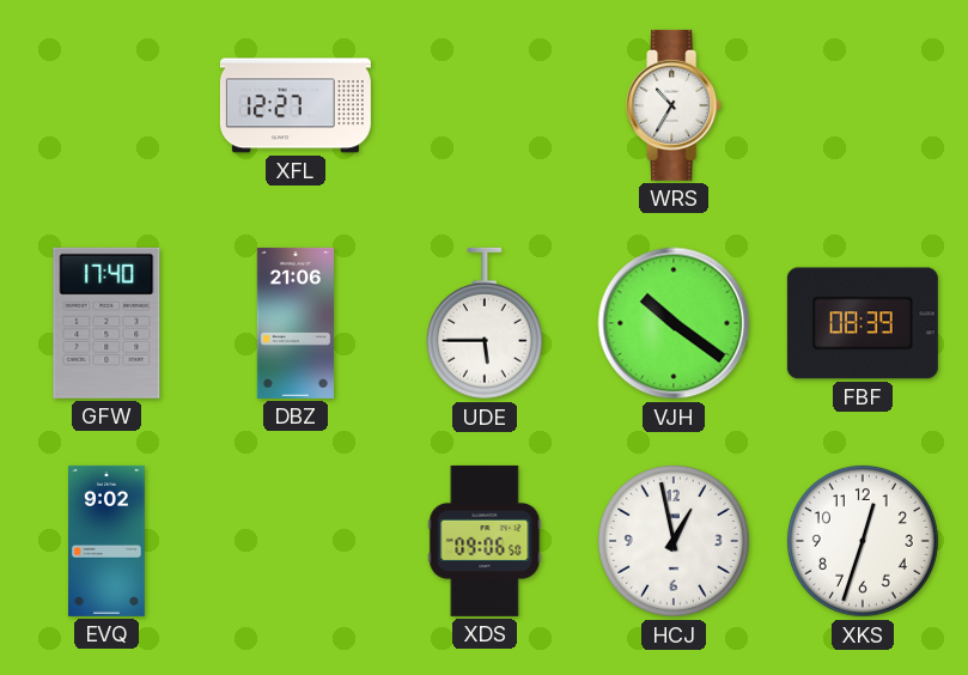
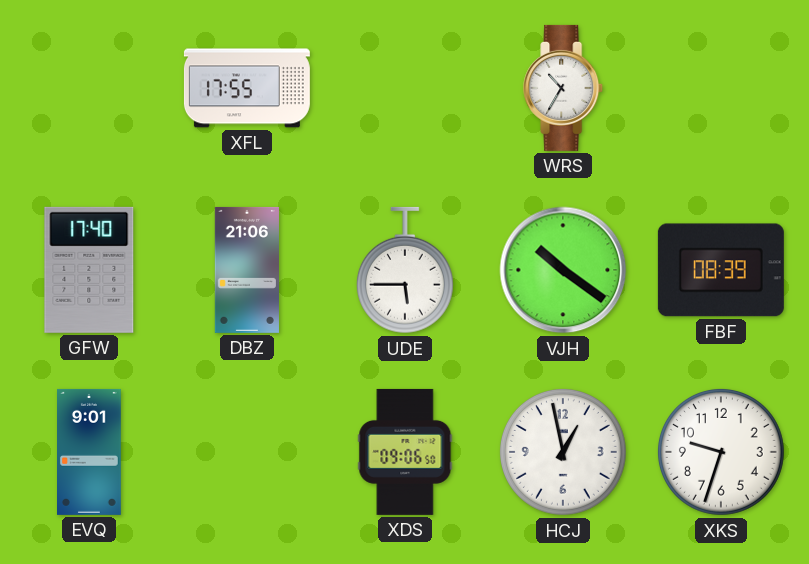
XFL: 12:27 -> 17:55 (247, 88)
EVQ: 9:02 -> 9:01 (90, 452)
XKS: 12:33 -> 9:33 (721, 453)
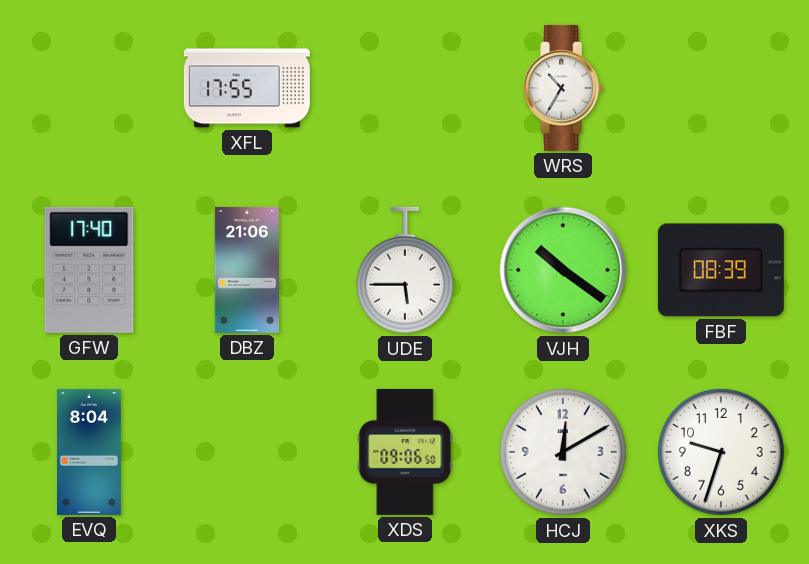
EVQ: 9:01 -> 8:04 (90, 452)
HCJ: 12:58 -> 12:10 (563, 453)
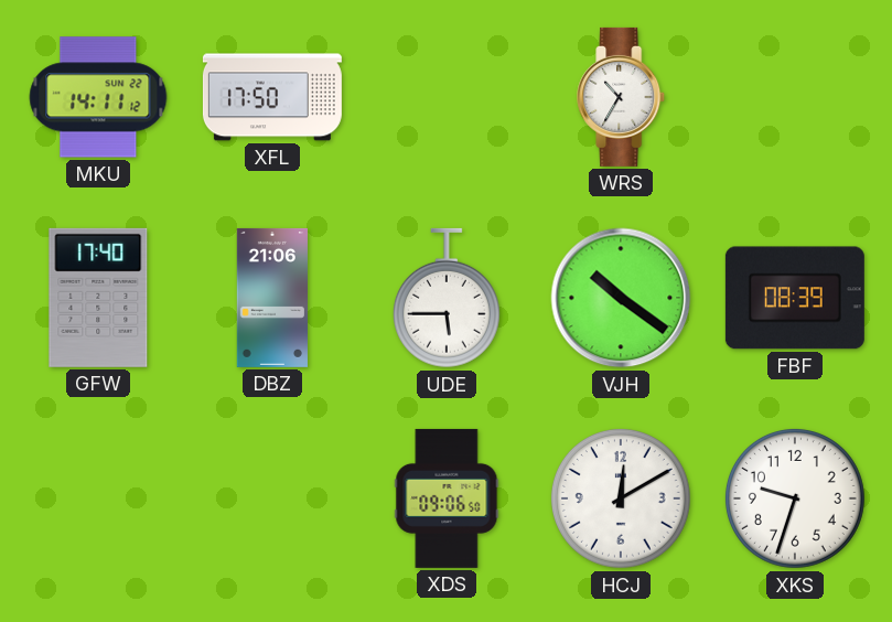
MKU: none -> 14:11 (98, 97)
XFL: 17:55 -> 17:50 (272, 97)
EVQ: 8:04 -> none (90, 452)
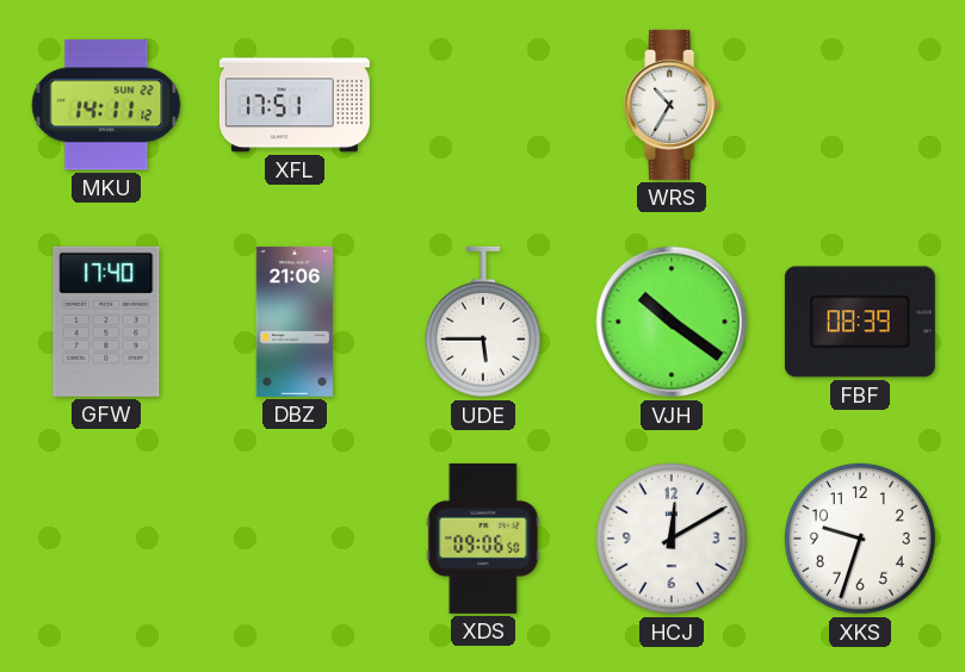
XFL: 17:50 -> 17:51 (295, 105)
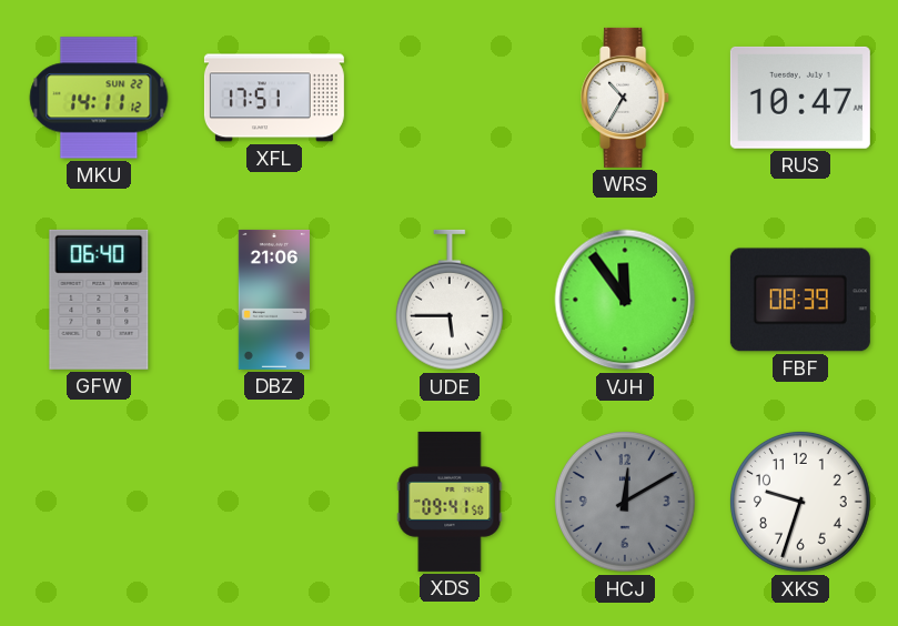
RUS: none -> 10:47 (800, 98)
GFW: 17:40 -> 06:40 (99, 300)
VJH: 10:21 -> 11:54 (625, 300)
XDS: 09:06 -> 09:41 (450, 502)
HCJ dial: white -> grey (625, 503)
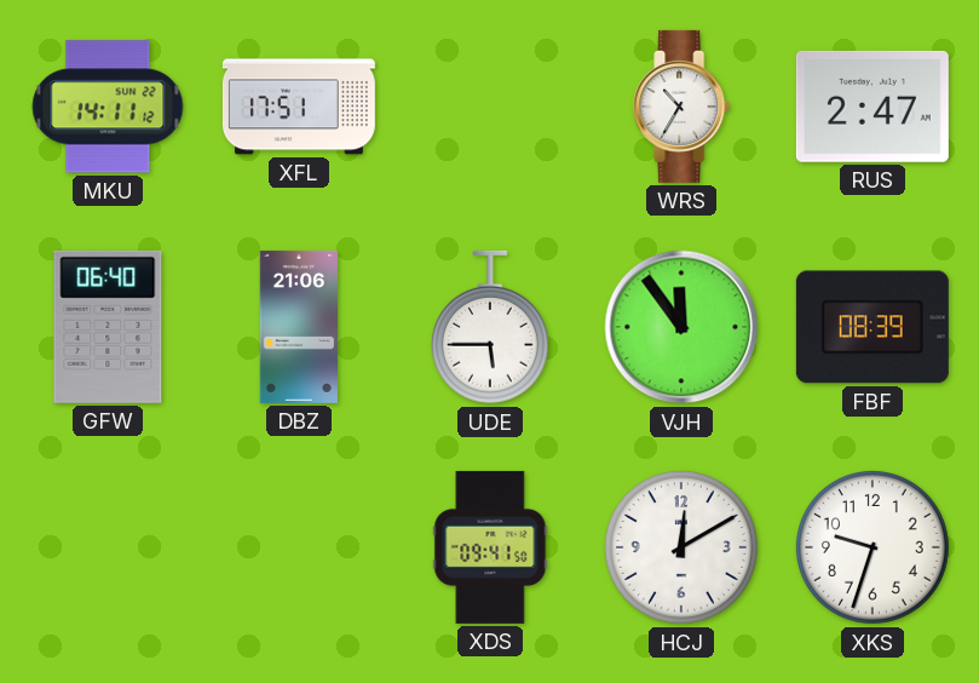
RUS: 10:47 -> 2:47 (873, 107)
HCJ dial: grey -> white (681, 549)
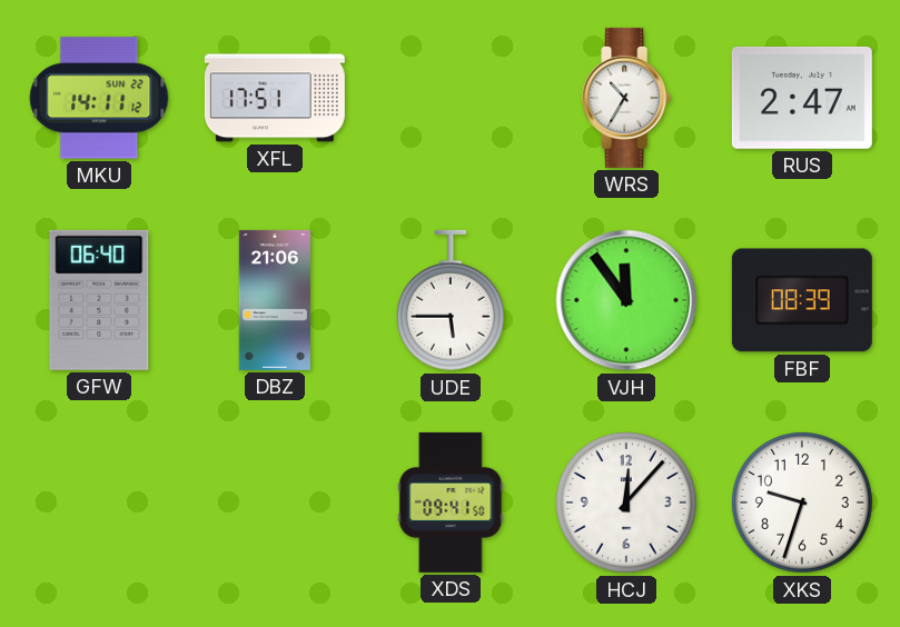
HCJ: 12:10 -> 12:07 (626, 504)
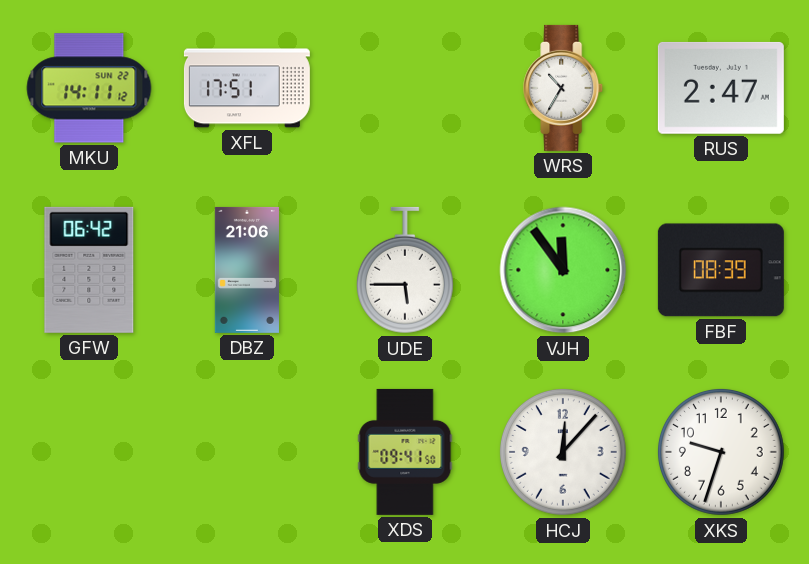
GFW: 06:40 -> 06:42 (89, 270)
